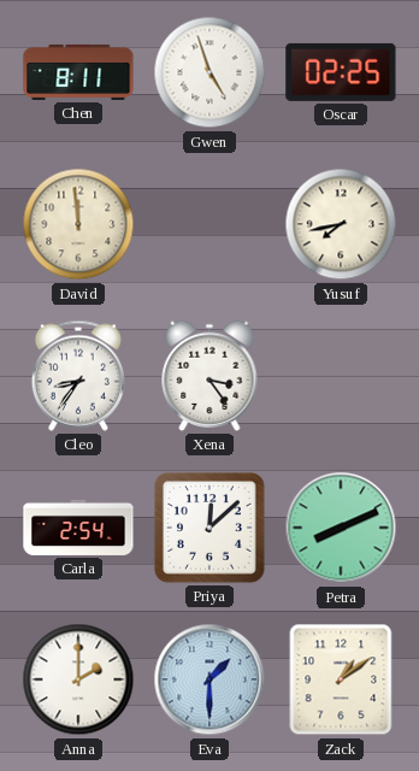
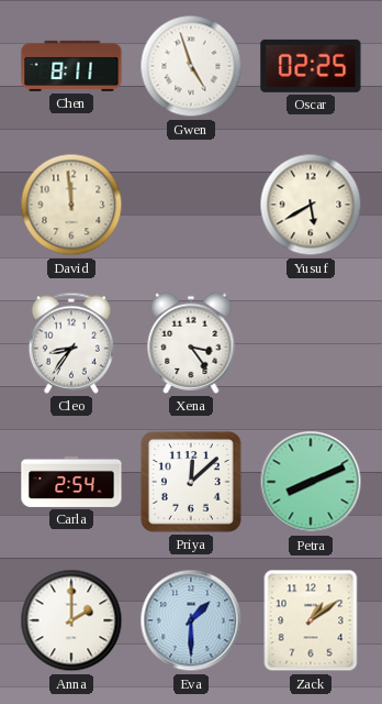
Yusuf: 7:43 -> 5:40 (311, 205)
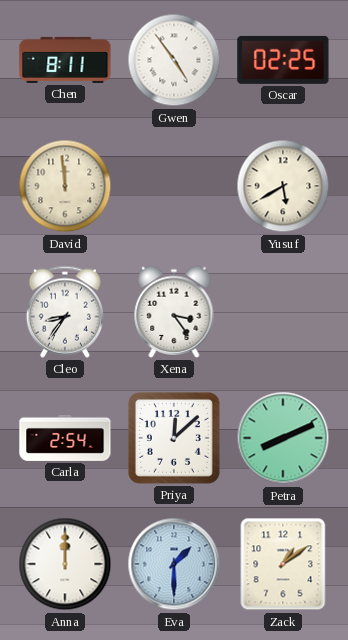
Gwen: 4:57 -> 4:54 (174, 60)
Anna: 2:00 -> 12:00 (65, 564)
